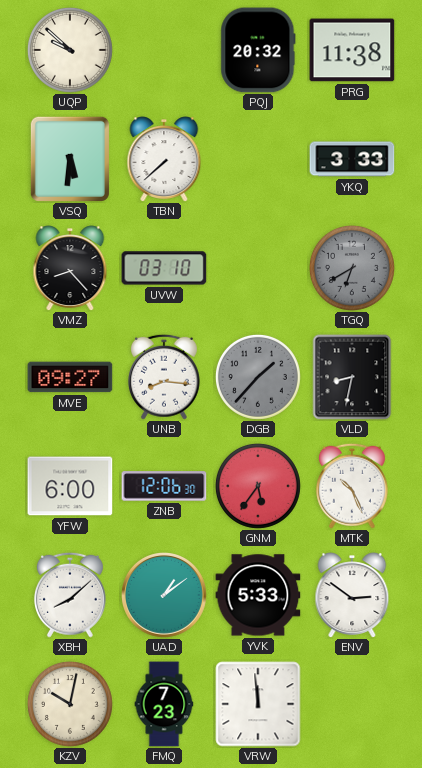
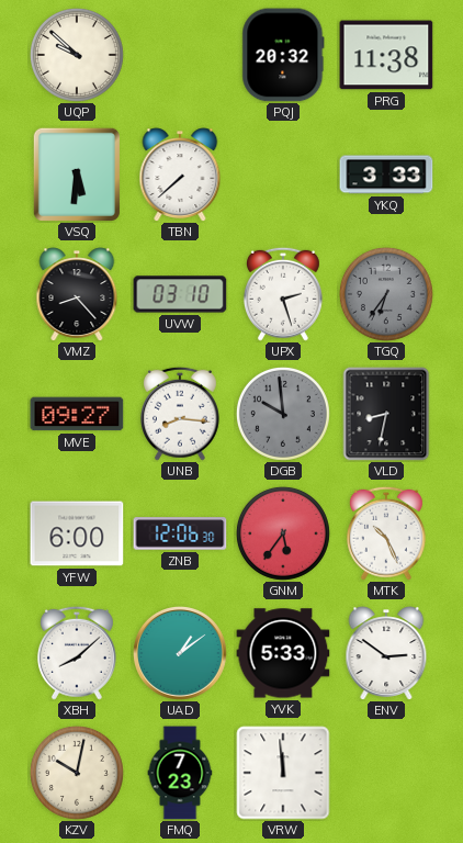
UPX: none -> 2:27 (283, 294)
TGQ: 6:40 -> 6:36 (386, 294)
DGB: 1:37 -> 9:59 (283, 414)
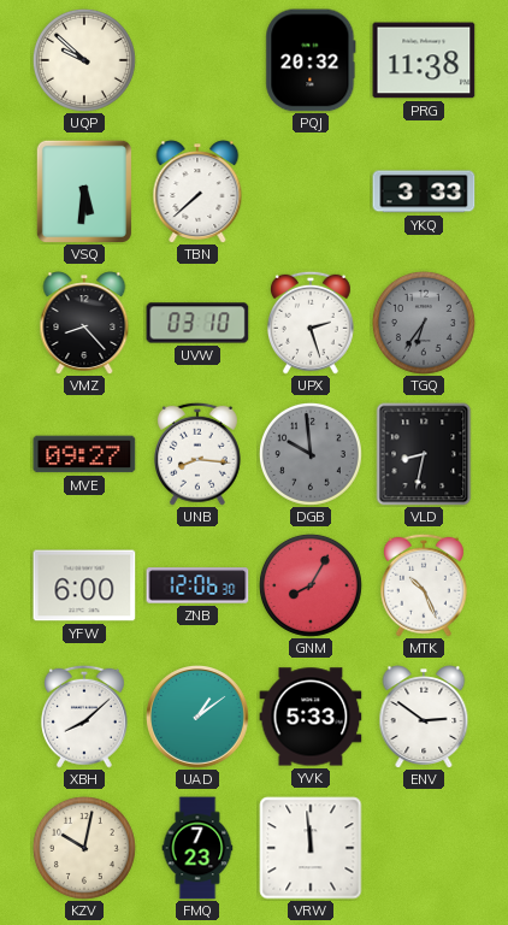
GNM: 5:36 -> 8:05 (311, 585)
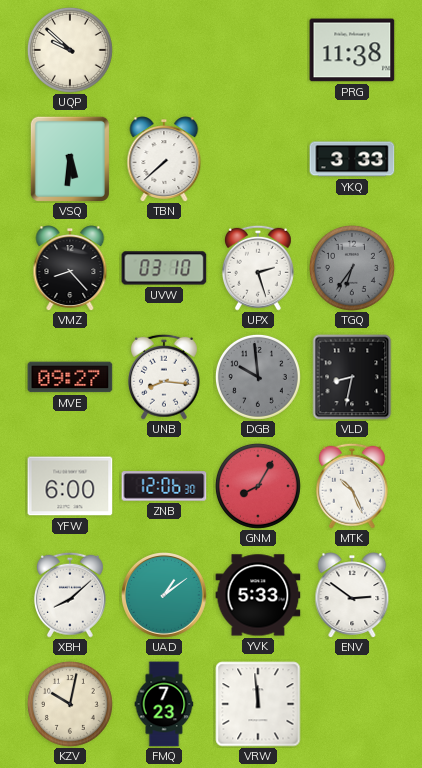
PQJ: 20:32 -> none (311, 60)
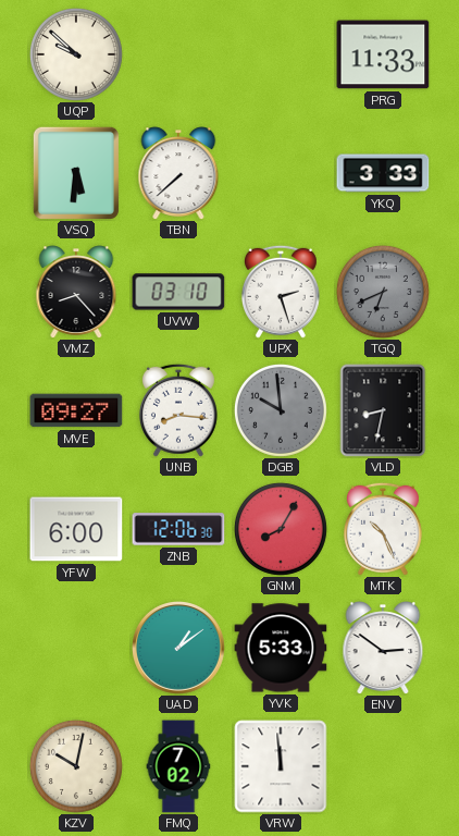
PRG: 11:38 -> 11:33 (383, 54)
TGQ: 6:36 -> 6:41 (383, 292)
XBH: 8:08 -> none (70, 595)
FMQ: 7:23 -> 7:02 (178, 766)
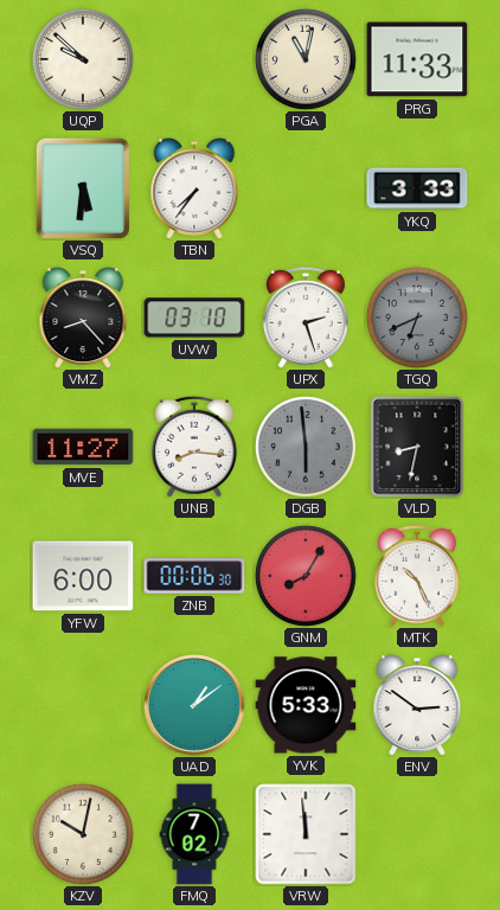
PGA: none -> 11:02 (306, 59)
TBN: 7:38 -> 7:36 (194, 188)
MVE: 09:27 -> 11:27 (83, 447)
DGB: 9:59 -> 5:59 (306, 447)
ZNB: 12:06 -> 00:06 (194, 576)
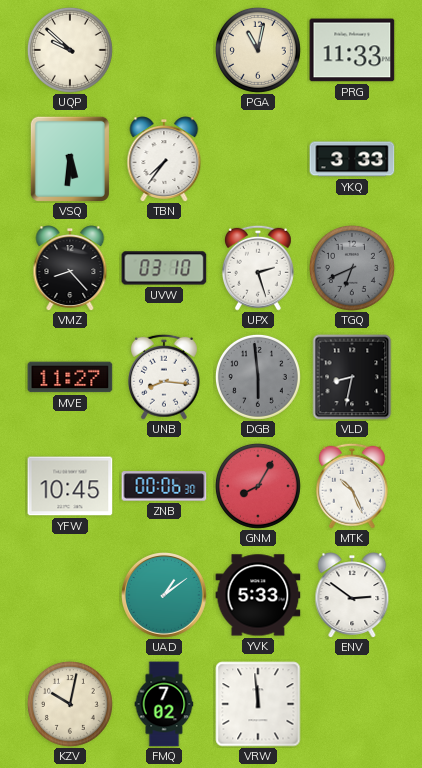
YFW: 6:00 -> 10:45 (70, 486)
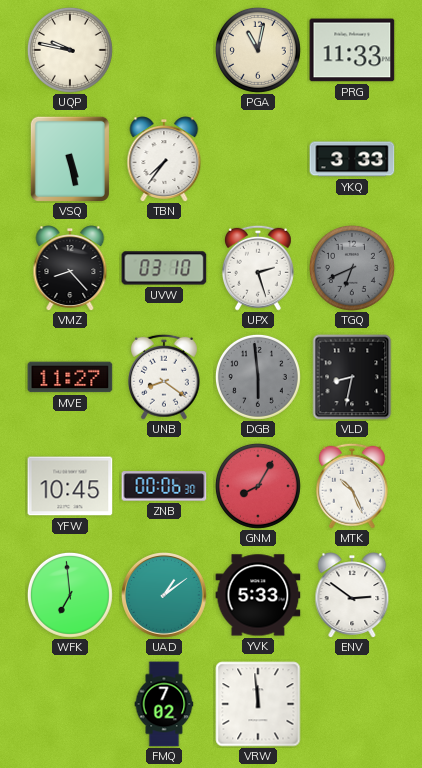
UQP: 9:52 -> 9:47 (70, 50)
VSQ: 5:31 -> 5:28 (70, 158)
UNB: 8:16 -> 8:21 (164, 377)
WFK: none -> 6:59 (70, 595)
KZV: 10:02 -> none (70, 704)
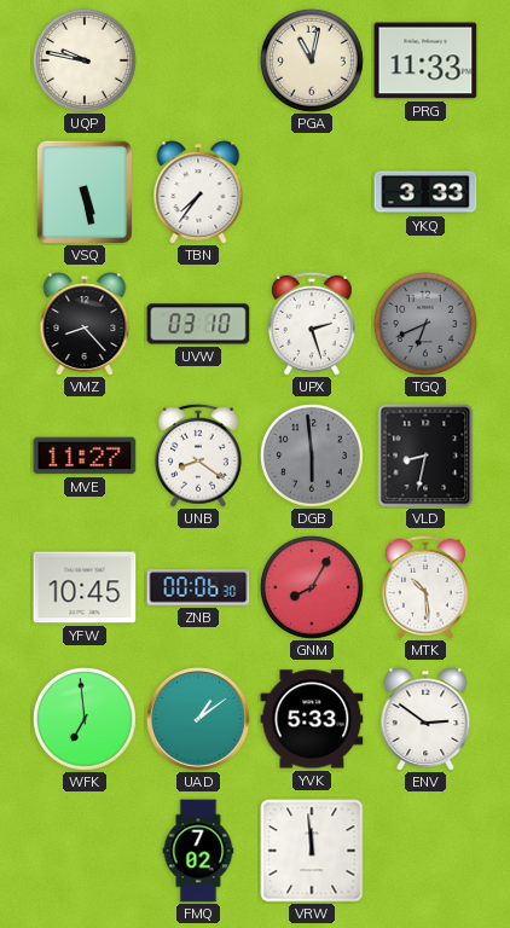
MTK: 10:26 -> 10:29 (425, 587)
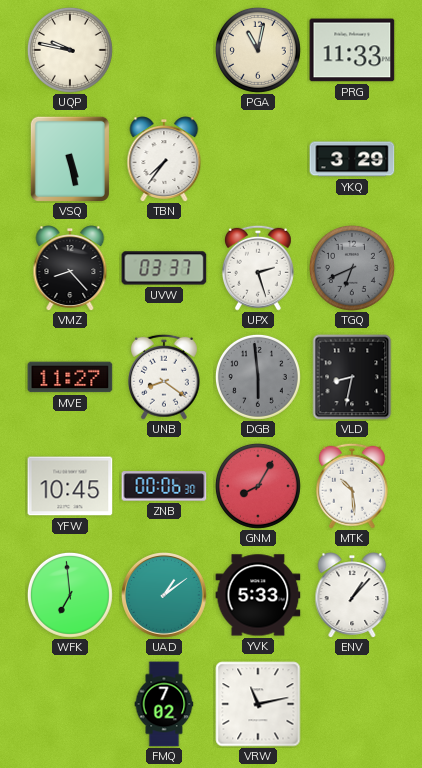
YKQ: 3:33 -> 3:29 (352, 159)
UVW: 03:10 -> 03:37 (164, 268)
ENV: 2:51 -> 1:07 (352, 595)
VRW: 11:59 -> 11:13 (258, 704)
